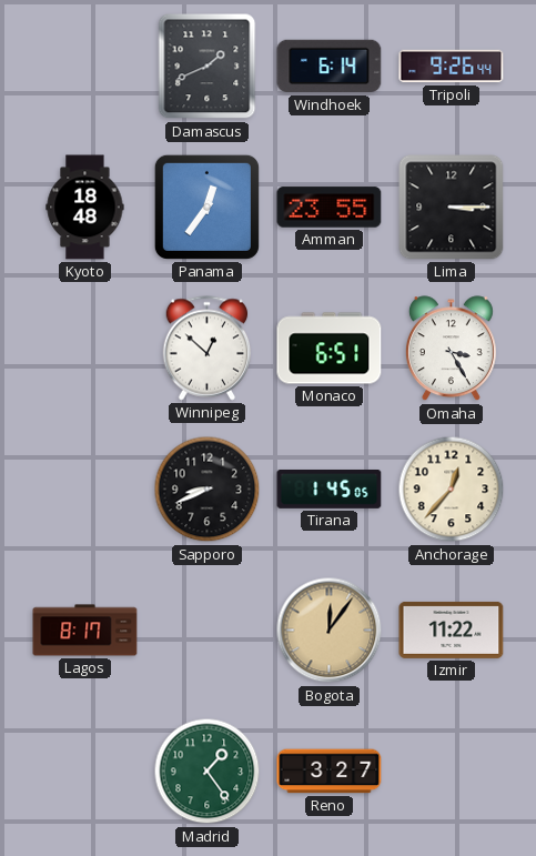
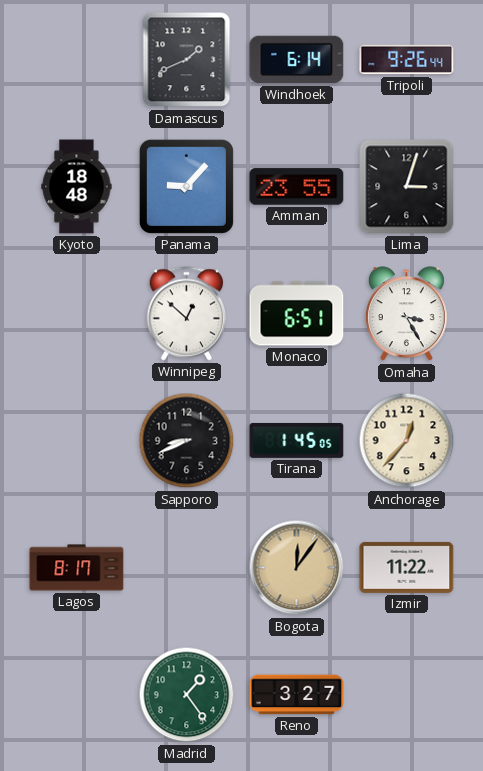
Panama: 12:36 -> 9:07 (186, 186)
Lima: 3:15 -> 3:03 (407, 187)
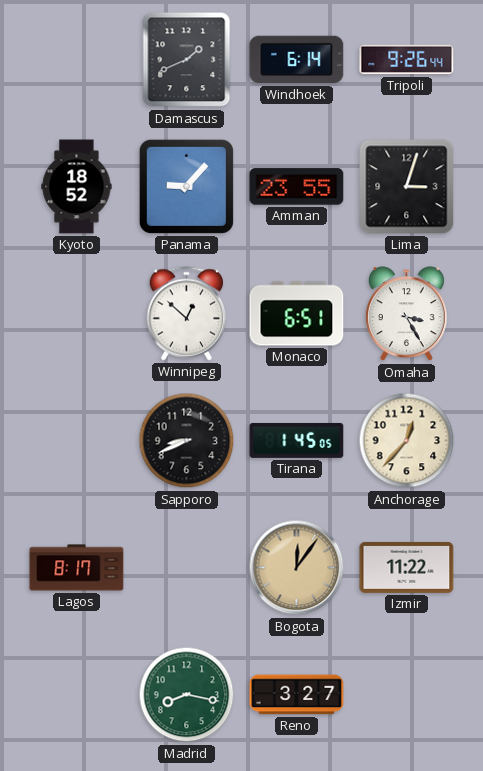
Kyoto: 18:48 -> 18:52 (77, 187)
Madrid: 1:24 -> 8:17 (187, 695)
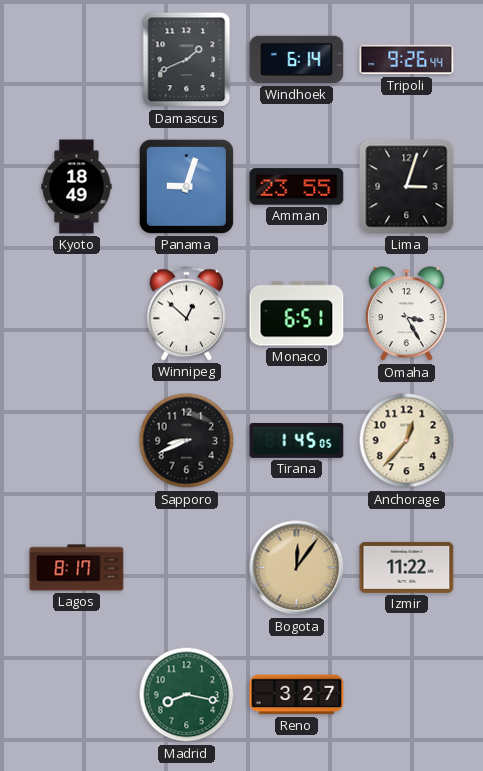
Kyoto: 18:52 -> 18:49 (77, 187)
Panama: 9:07 -> 9:03 (186, 186)
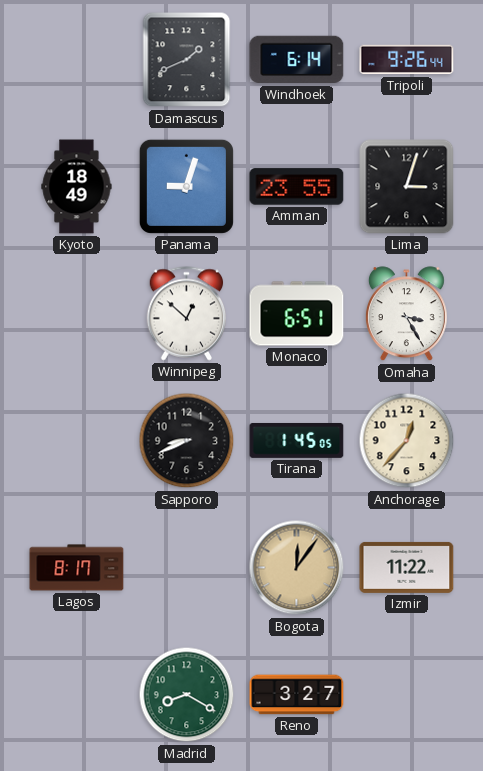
Madrid: 8:17 -> 8:20 (187, 695)
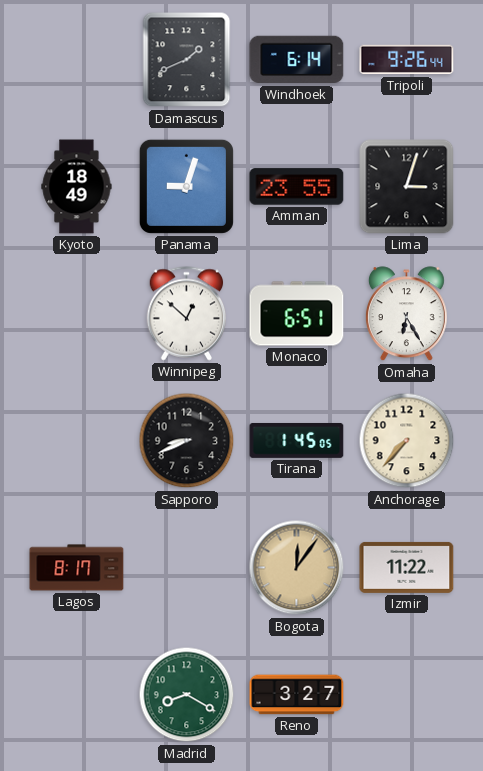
Omaha: 3:25 -> 6:25 (406, 314)
Anchorage: 12:37 -> 7:37 (407, 441)
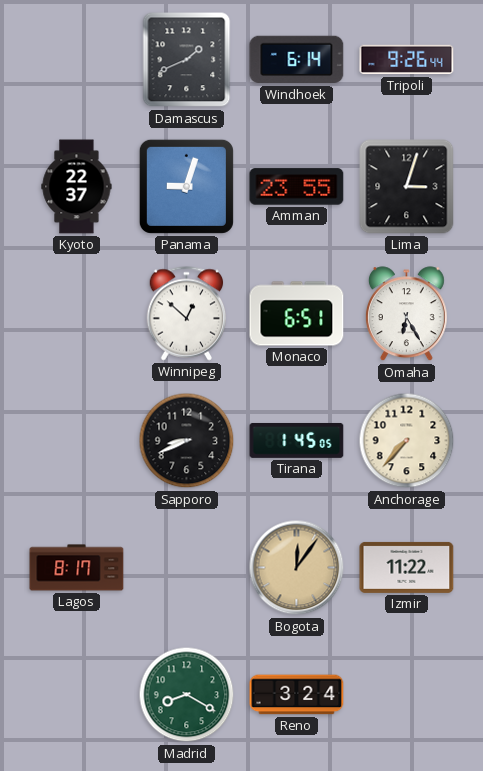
Kyoto: 18:49 -> 22:37 (77, 187)
Reno: 3:27 -> 3:24 (297, 695)
